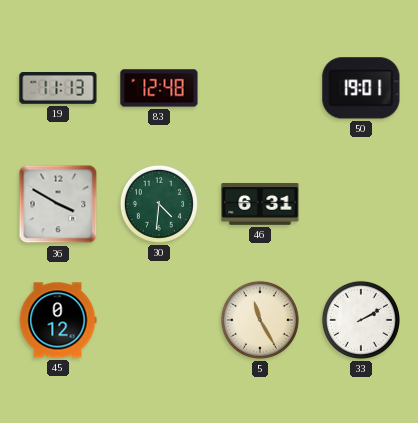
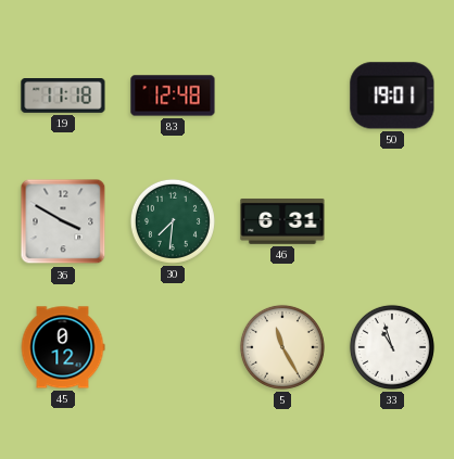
19: 11:13 -> 11:18 (63, 97)
30: 4:31 -> 7:31 (173, 221)
33: 2:10 -> 10:57 (392, 347)
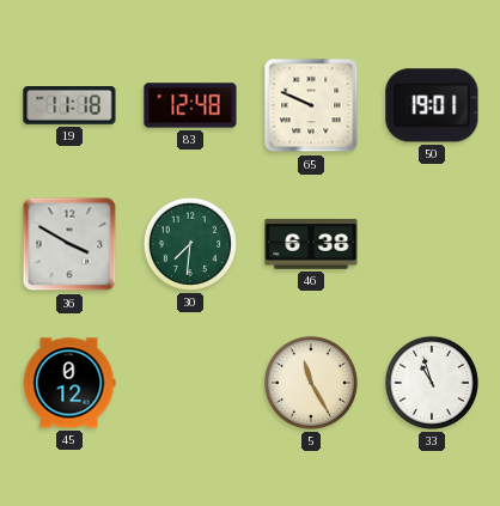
65: none -> 9:49 (311, 105)
46: 6:31 -> 6:38 (311, 244)
